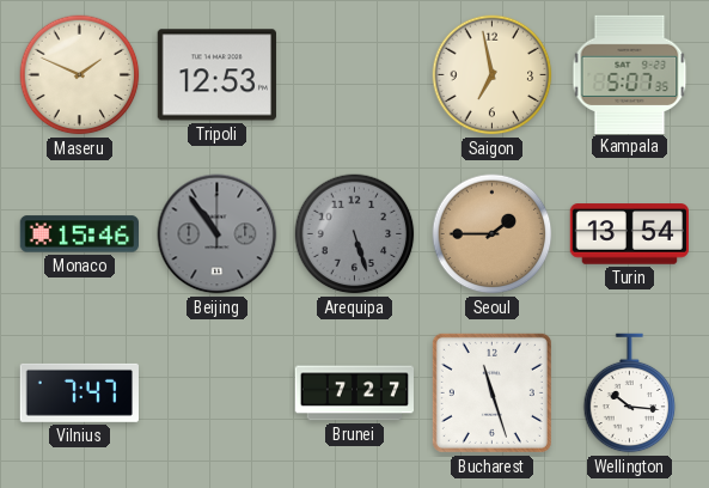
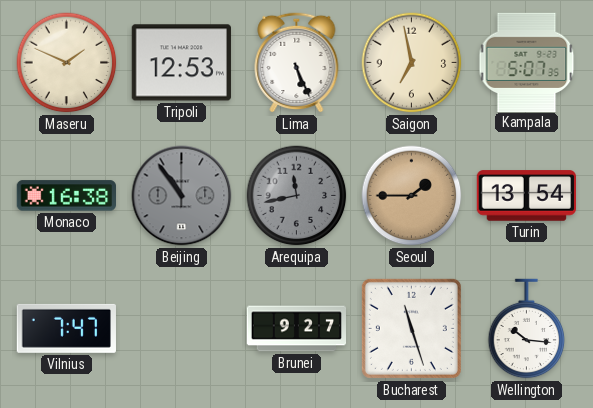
Lima: none -> 5:26 (297, 62)
Monaco: 15:46 -> 16:38 (66, 196)
Arequipa: 5:27 -> 11:43 (297, 196)
Brunei: 7:27 -> 9:27 (297, 329)
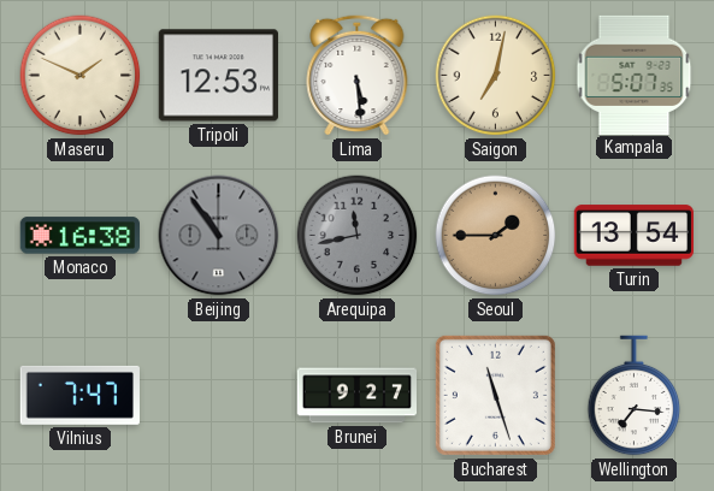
Lima: 5:26 -> 5:29 (358, 75)
Saigon: 6:58 -> 7:02 (496, 76)
Wellington: 10:16 -> 7:16 (635, 396)
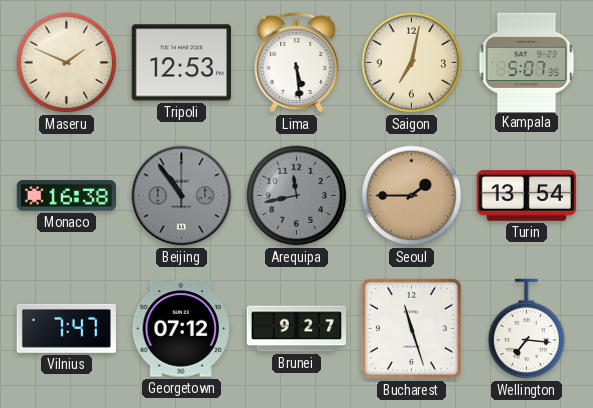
Georgetown: none -> 07:12 (181, 329)
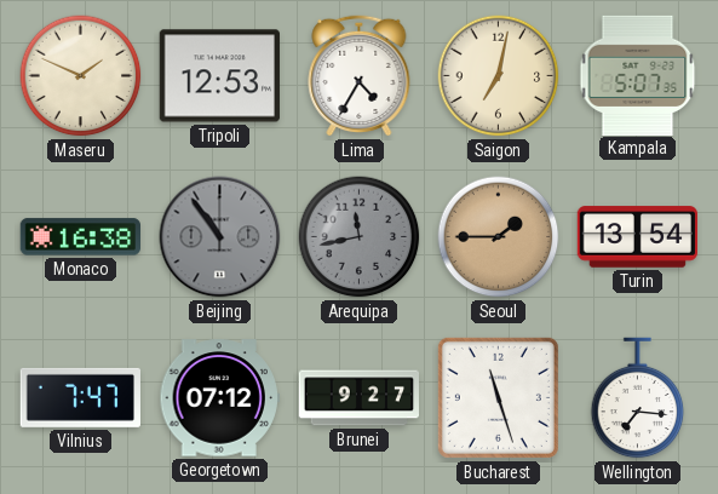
Lima: 5:29 -> 4:35 (360, 75)
